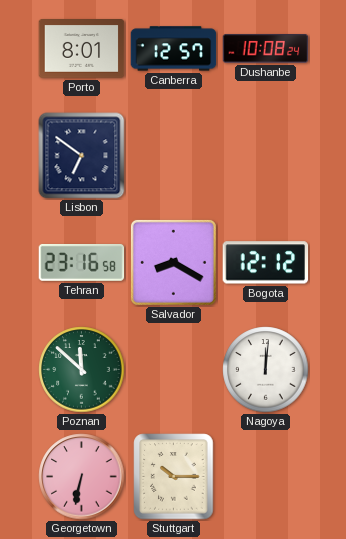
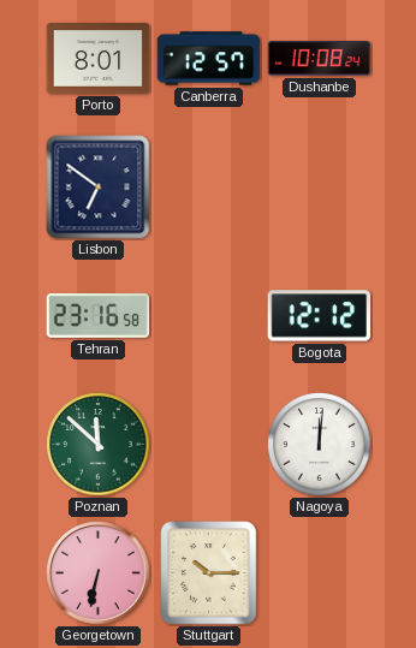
Salvador: 8:20 -> none (173, 262)
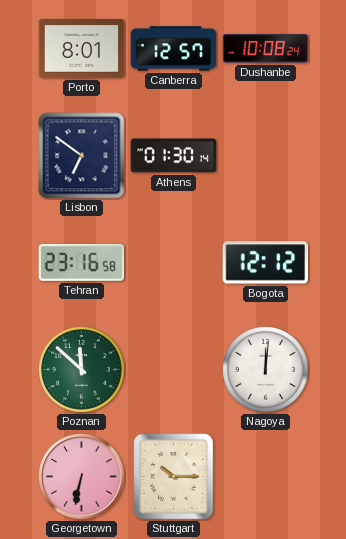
Athens: none -> 01:30 (174, 156)
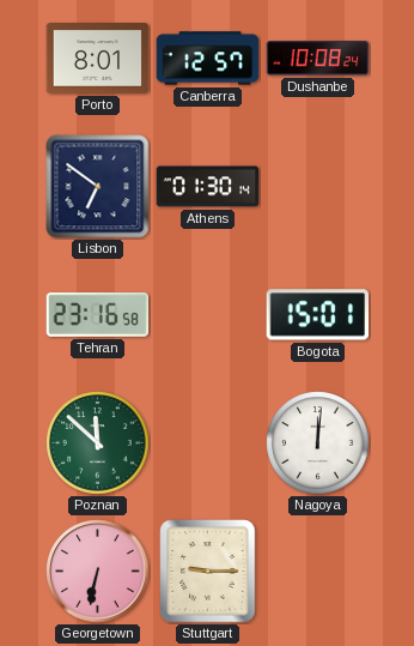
Bogota: 12:12 -> 15:01 (318, 315)
Stuttgart: 10:15 -> 9:15 (208, 572)
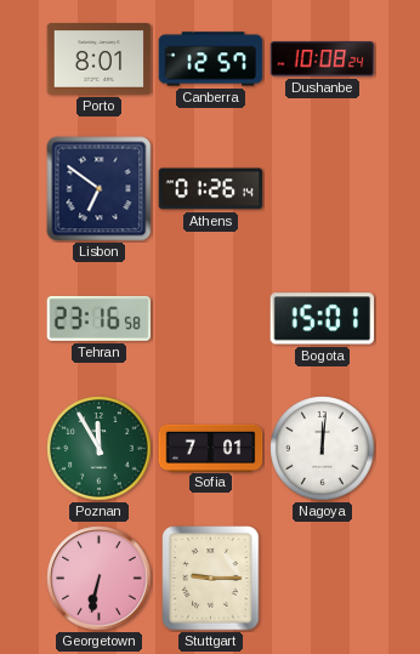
Athens: 01:30 -> 01:26 (211, 189)
Poznan: 11:52 -> 11:55 (100, 449)
Sofia: none -> 7:01 (211, 448)
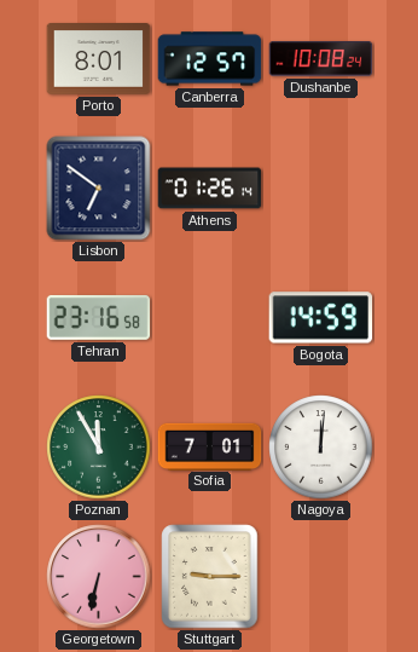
Bogota: 15:01 -> 14:59 (321, 318)
